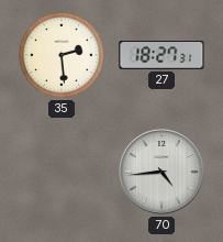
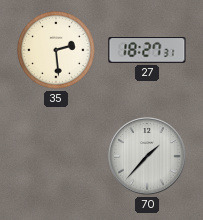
70: 4:44 -> 1:37 (147, 156)
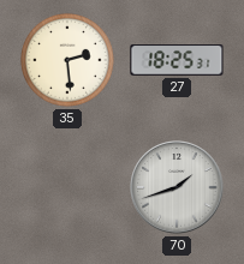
27: 18:27 -> 18:25 (177, 60)
70: 1:37 -> 1:42 (177, 187)
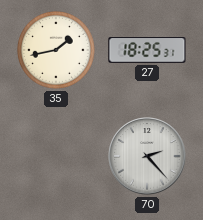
35: 2:29 -> 1:43 (56, 50)
70: 1:42 -> 2:23 (147, 156)
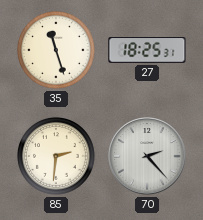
35: 1:43 -> 11:27 (56, 50)
85: none -> 2:31 (56, 156)
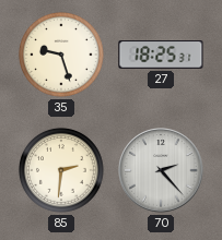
35: 11:27 -> 9:27 (61, 55)
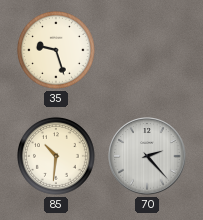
27: 18:25 -> none (161, 55)
85: 2:31 -> 10:31 (56, 156)
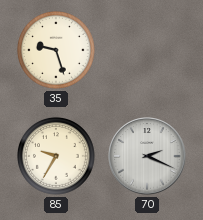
85: 10:31 -> 9:35 (56, 156)
70: 2:23 -> 2:19 (147, 156)
